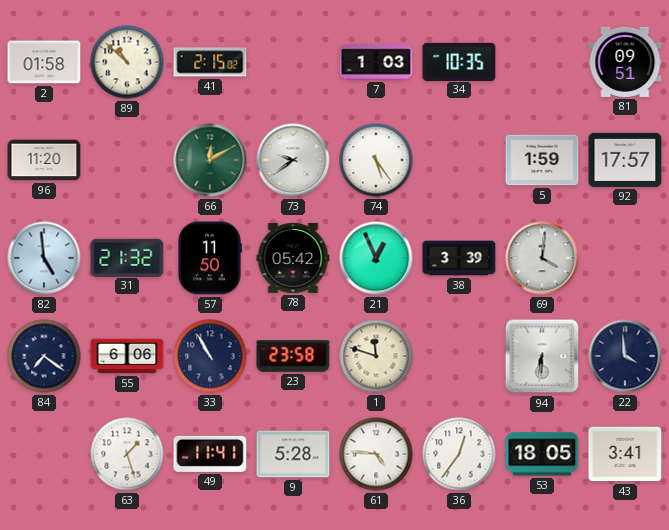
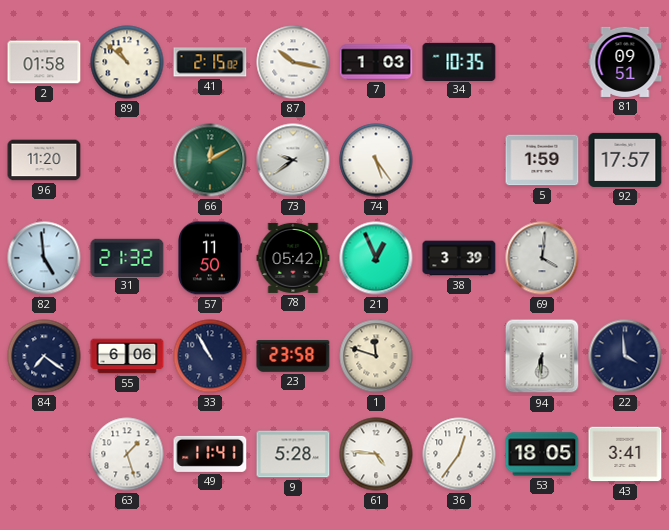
87: none -> 10:17 (293, 62)
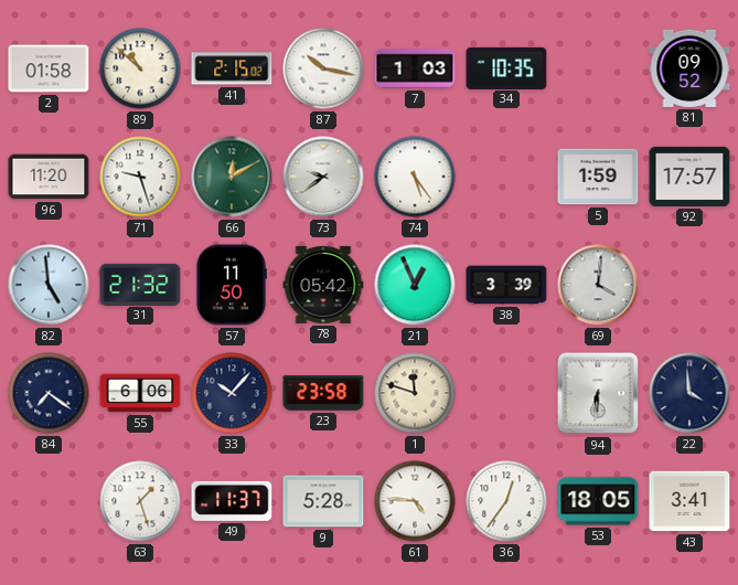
81: 09:51 -> 09:52 (689, 68)
71: none -> 9:27 (140, 177)
33: 10:55 -> 10:07 (232, 393)
49: 11:41 -> 11:37 (232, 501)
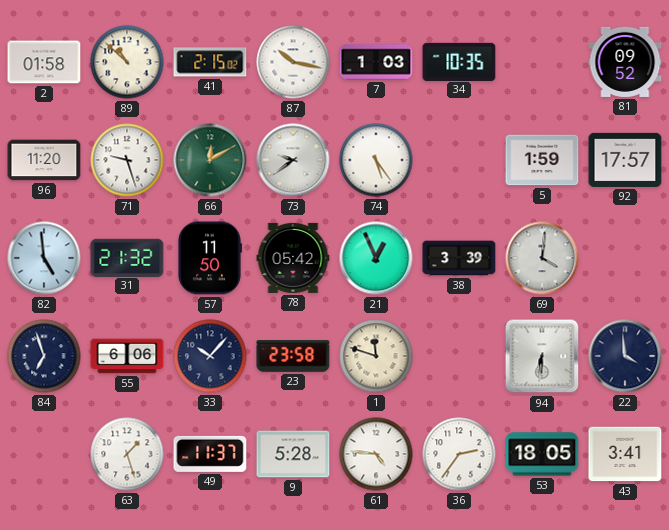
84: 7:21 -> 6:57 (44, 356)
36: 12:36 -> 2:36 (459, 454)
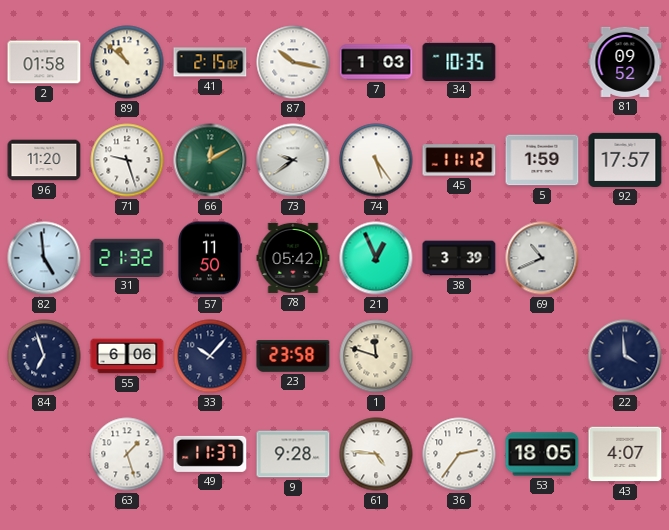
45: none -> 11:12 (459, 160)
69: 4:01 -> 10:41 (542, 258)
94: 6:31 -> none (542, 356)
9: 5:28 -> 9:28 (293, 454)
43: 3:41 -> 4:07 (625, 454)
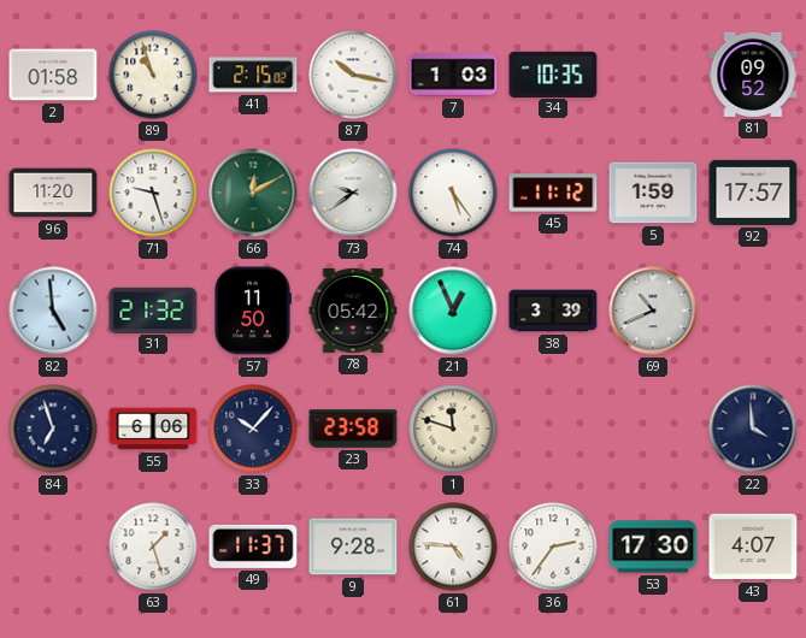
89: 10:52 -> 10:57 (153, 75)
53: 18:05 -> 17:30 (653, 547)
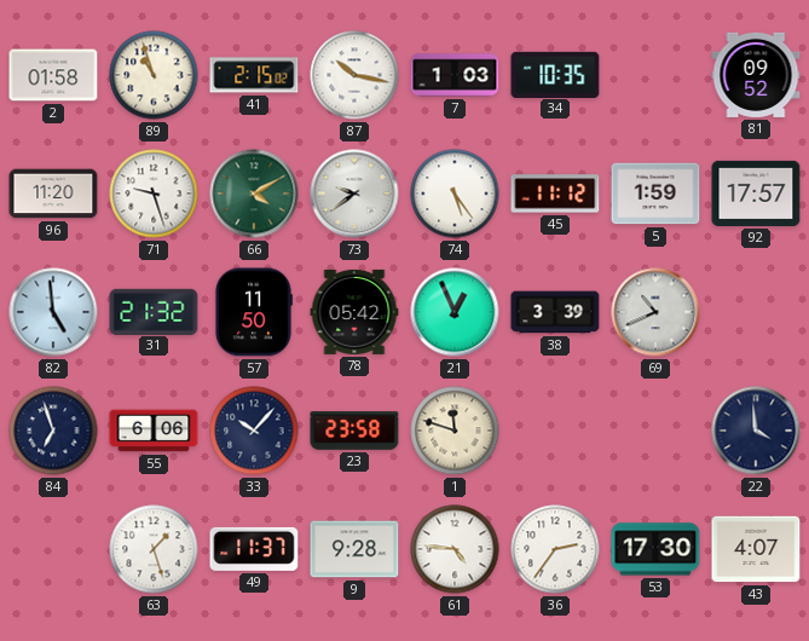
66: 12:10 -> 4:10 (254, 194)
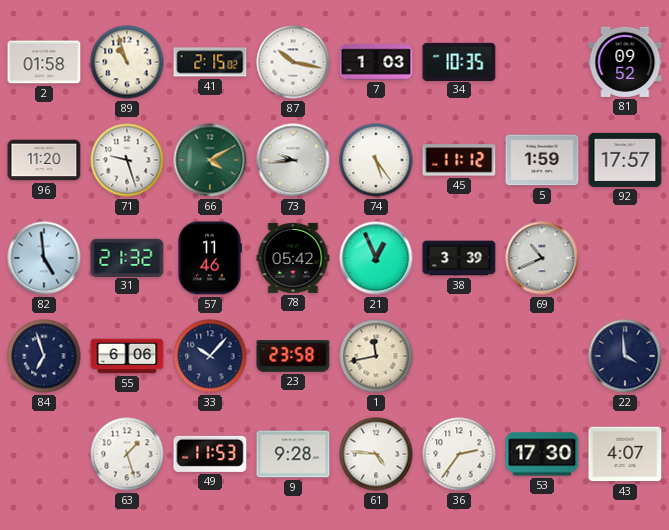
73: 9:39 -> 9:44 (293, 160)
57: 11:50 -> 11:46 (210, 258)
1: 11:48 -> 11:43 (376, 356)
49: 11:37 -> 11:53 (210, 454)
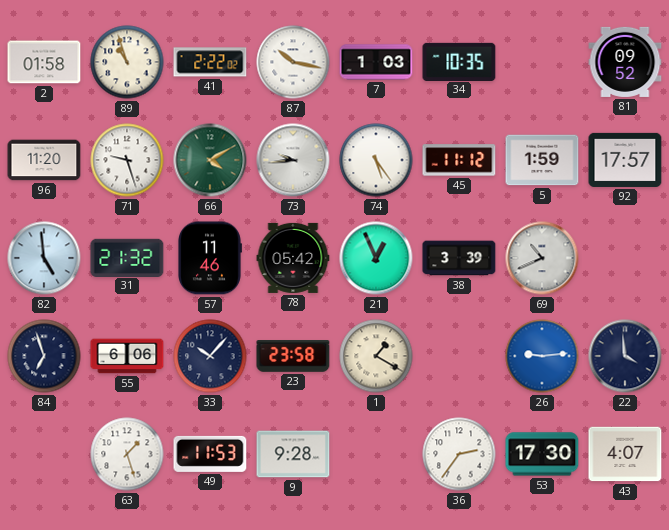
41: 2:15 -> 2:22 (210, 62)
1: 11:43 -> 1:20 (376, 356)
26: none -> 9:14 (542, 356)
61: 4:46 -> none (376, 454)
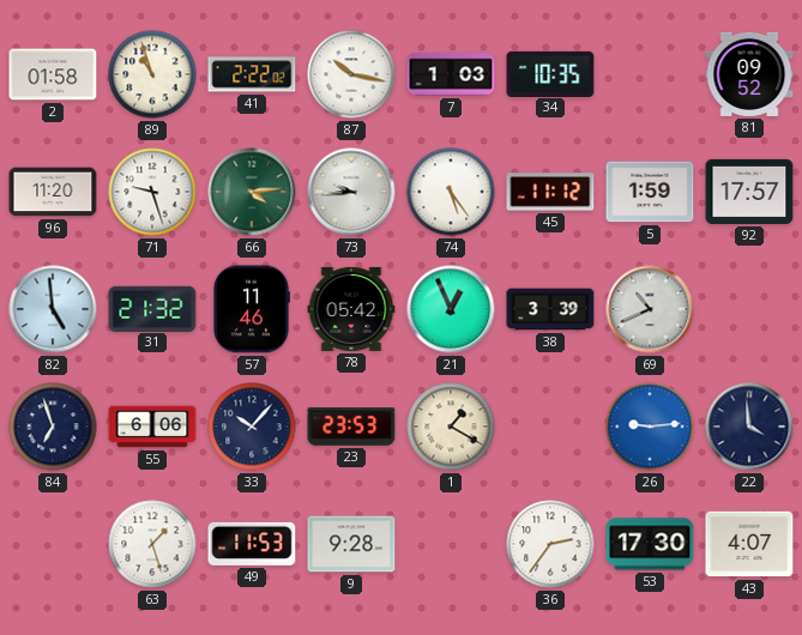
66: 4:10 -> 4:14 (252, 192)
23: 23:58 -> 23:53 (351, 428)
